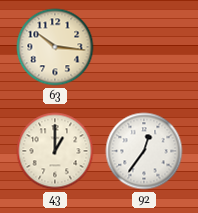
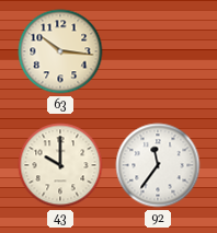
43: 1:00 -> 10:00 (60, 165)
92: 12:36 -> 11:36 (158, 165)
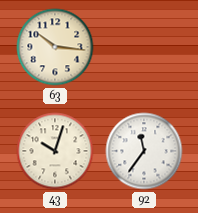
43: 10:00 -> 10:03 (55, 151)
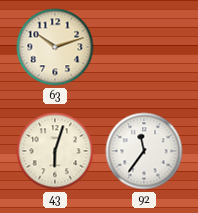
63: 10:16 -> 10:12 (55, 47)
43: 10:03 -> 6:03 (55, 151)
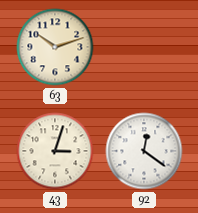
43: 6:03 -> 3:03 (55, 151)
92: 11:36 -> 12:21 (144, 151)
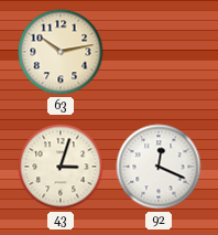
63: 10:12 -> 10:13 (61, 52)
92: 12:21 -> 12:19 (159, 167)
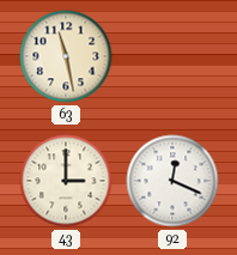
63: 10:13 -> 11:28 (66, 56)
43: 3:03 -> 3:00 (66, 181)
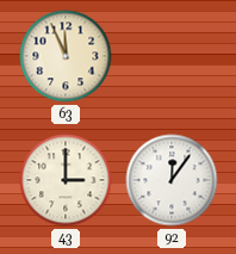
63: 11:28 -> 11:56 (66, 56)
92: 12:19 -> 12:06 (172, 180)
